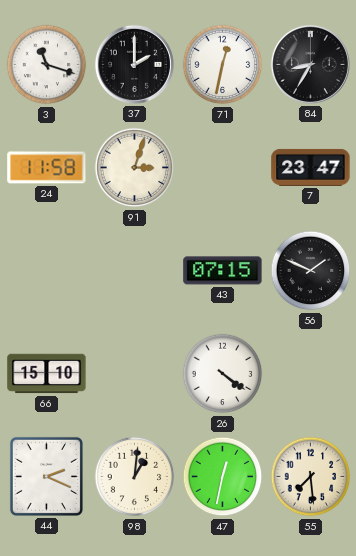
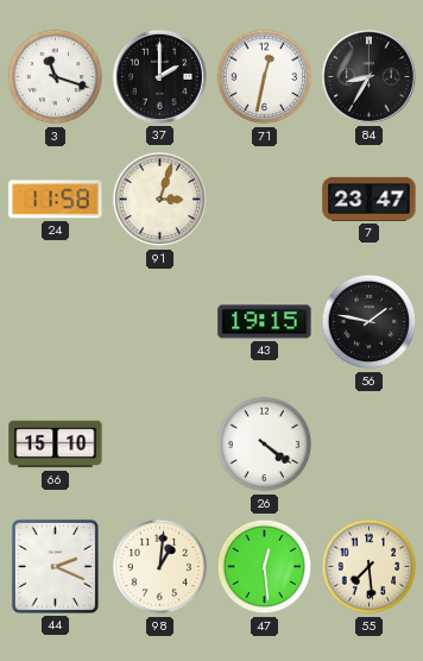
43: 07:15 -> 19:15 (265, 322)
56: 1:49 -> 1:47 (370, 322)
47: 12:32 -> 12:29 (265, 567)
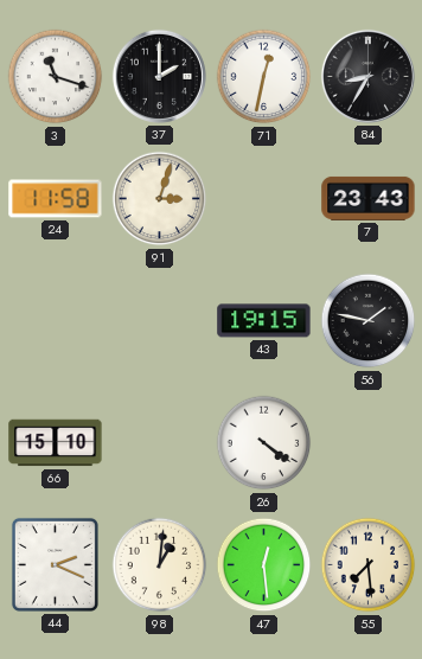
7: 23:47 -> 23:43 (369, 198)
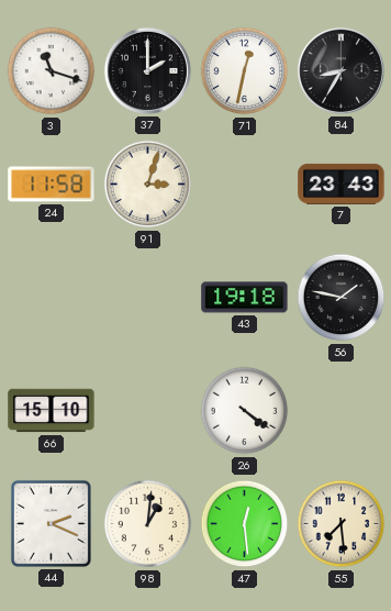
43: 19:15 -> 19:18 (245, 298)
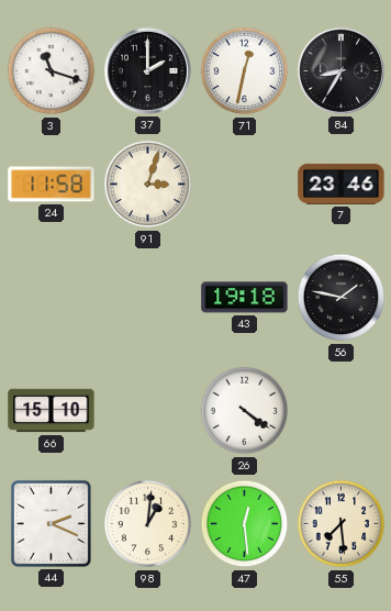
7: 23:43 -> 23:46 (342, 184)
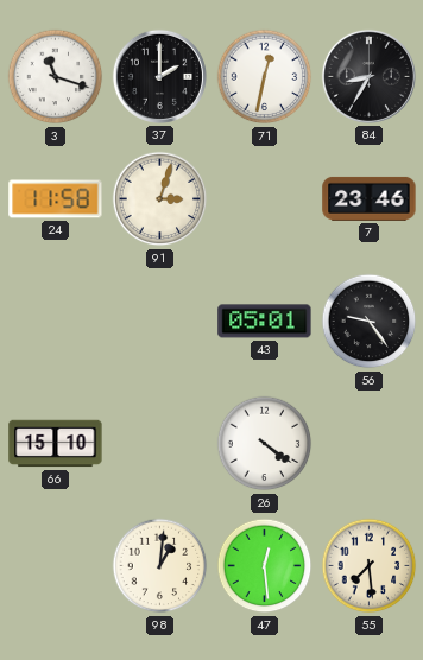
43: 19:18 -> 05:01 (265, 322)
56: 1:47 -> 9:24 (370, 322)
44: 2:19 -> none (51, 523)
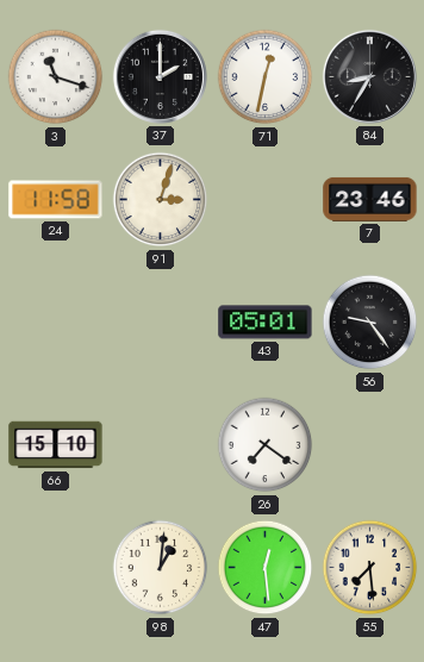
26: 4:21 -> 7:21 (266, 445)
